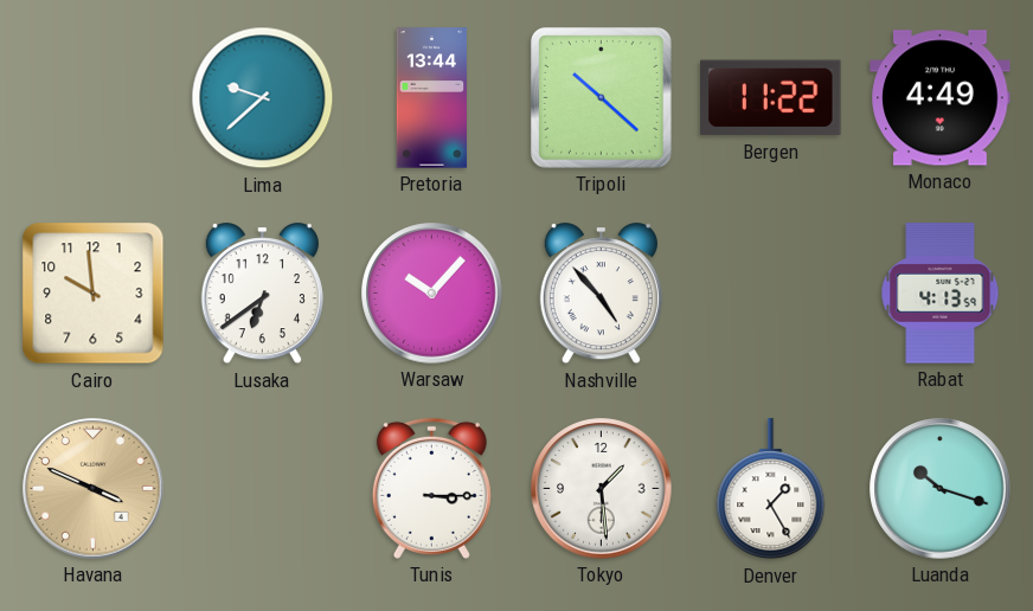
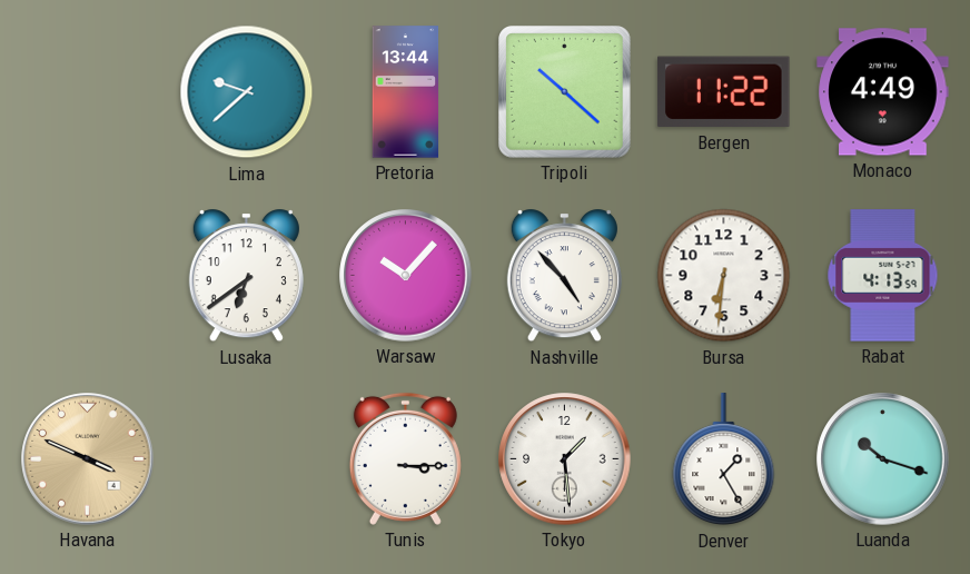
Cairo: 9:59 -> none (94, 294)
Bursa: none -> 6:31 (724, 276)
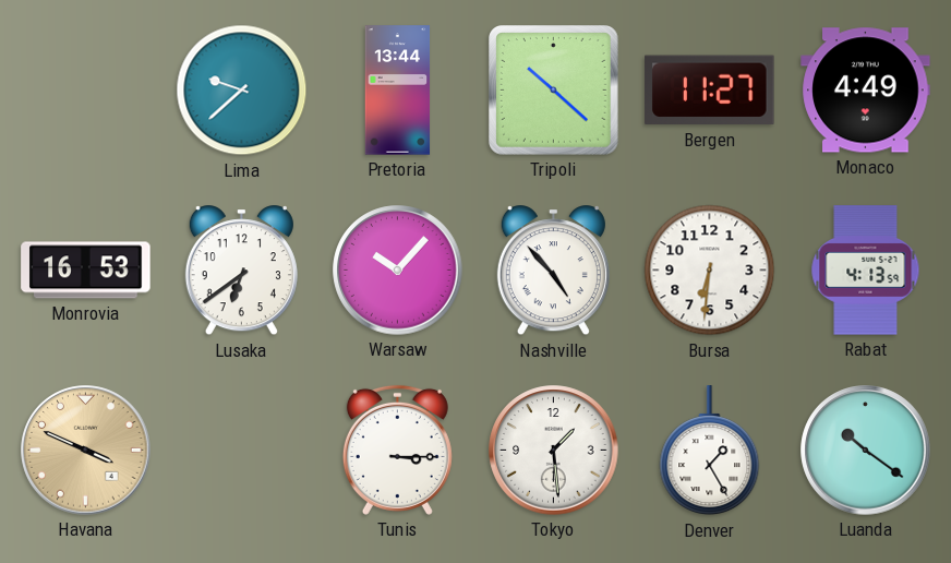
Bergen: 11:22 -> 11:27 (710, 91)
Monrovia: none -> 16:53 (86, 271)
Luanda: 10:18 -> 10:21 (866, 451)
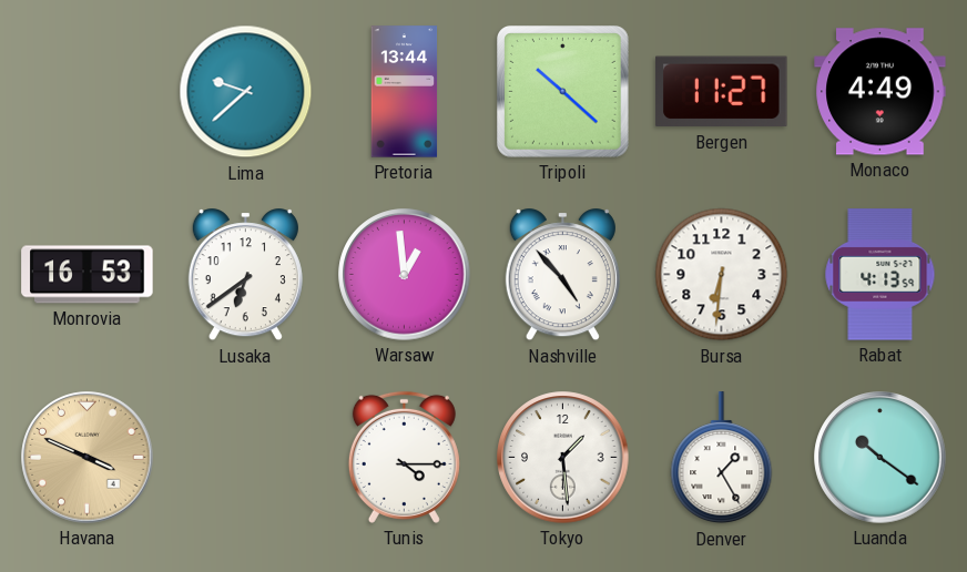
Warsaw: 10:07 -> 12:59 (405, 275)
Tunis: 3:15 -> 4:15 (404, 457)
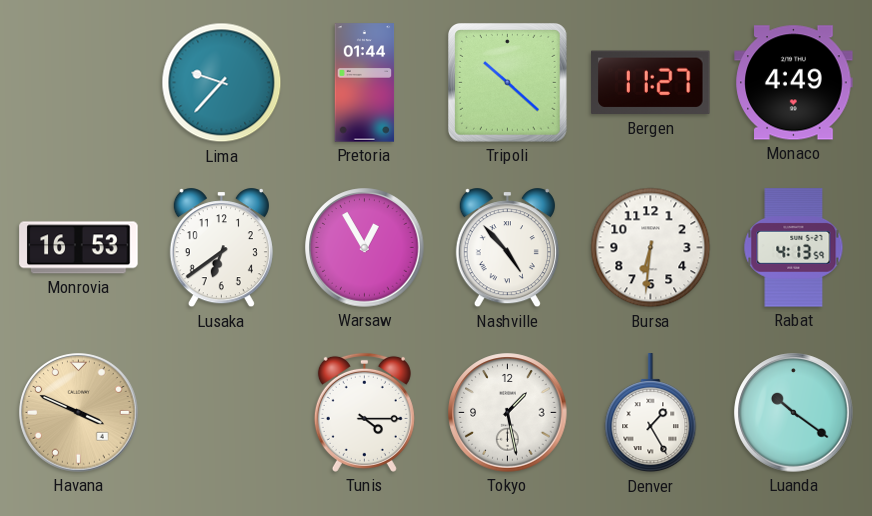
Lima: 9:38 -> 9:37 (222, 83)
Pretoria: 13:44 -> 01:44 (365, 83)
Warsaw: 12:59 -> 12:55 (365, 248)
Tokyo: 1:29 -> 1:28 (508, 413)
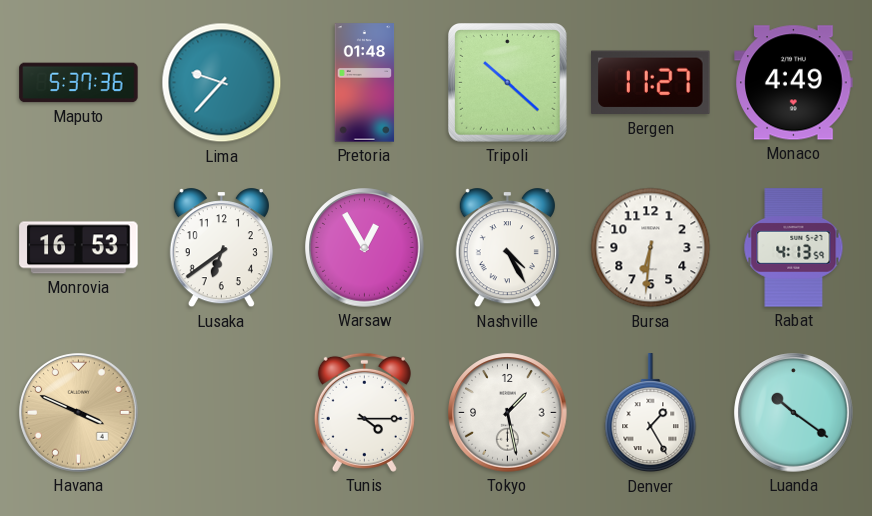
Maputo: none -> 5:37 (79, 83)
Pretoria: 01:44 -> 01:48 (365, 83)
Nashville: 4:53 -> 4:25 (507, 248)
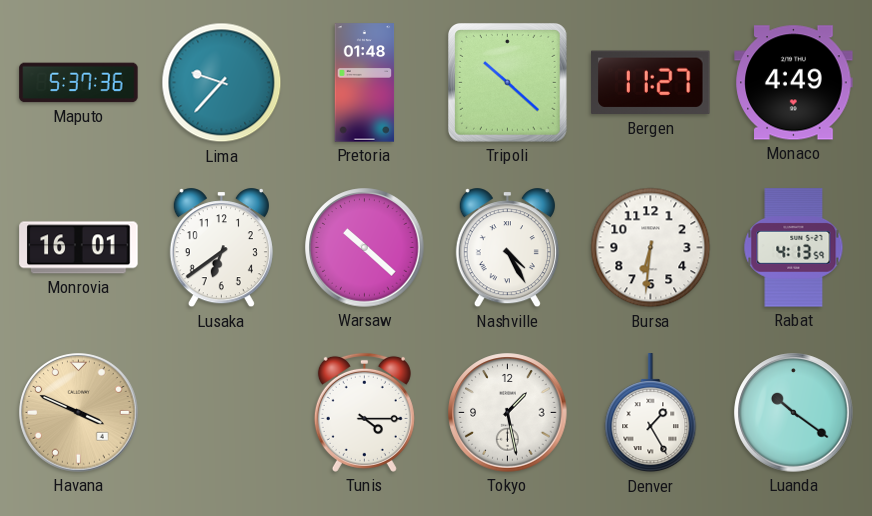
Monrovia: 16:53 -> 16:01 (79, 248)
Warsaw: 12:55 -> 10:22 (365, 248)
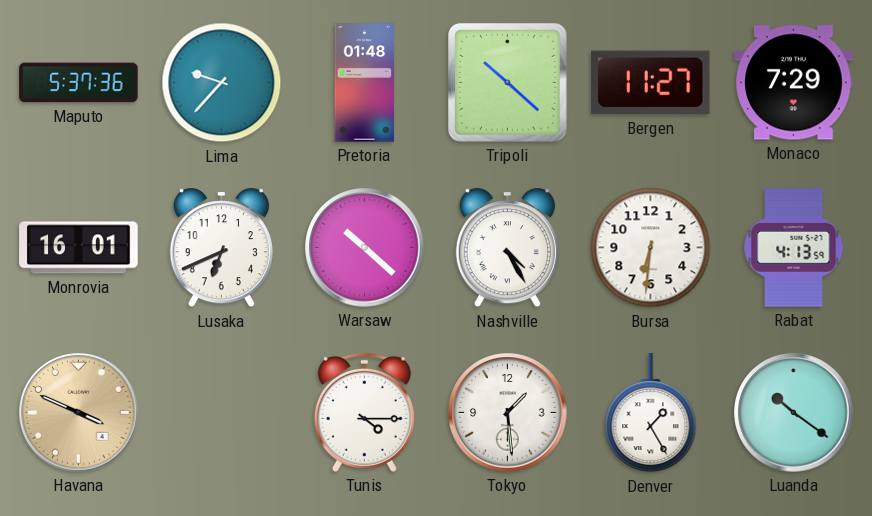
Monaco: 4:49 -> 7:29 (794, 83)
Lusaka: 6:39 -> 6:41 (221, 248)
Tokyo: 1:28 -> 1:29 (508, 413)
